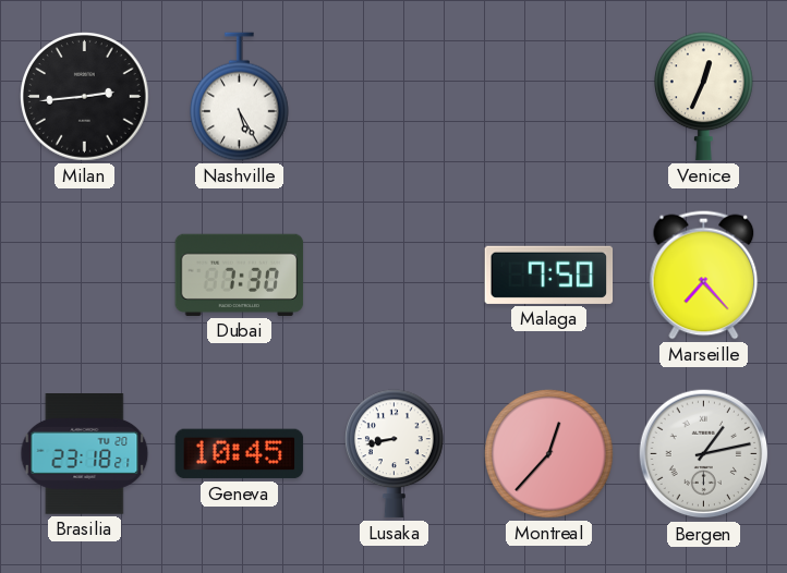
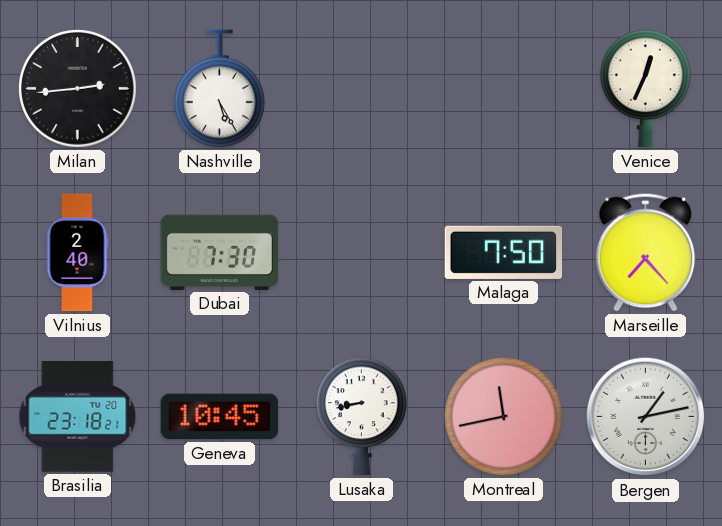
Vilnius: none -> 2:40 (77, 253)
Montreal: 12:37 -> 11:43 (504, 417)
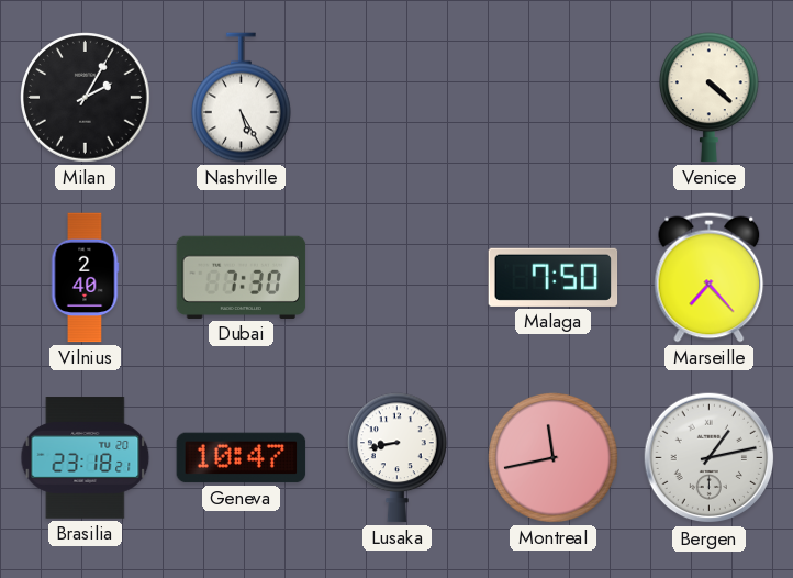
Milan: 2:44 -> 2:05 (86, 98)
Venice: 12:34 -> 4:22 (710, 98)
Geneva: 10:45 -> 10:47 (242, 458)
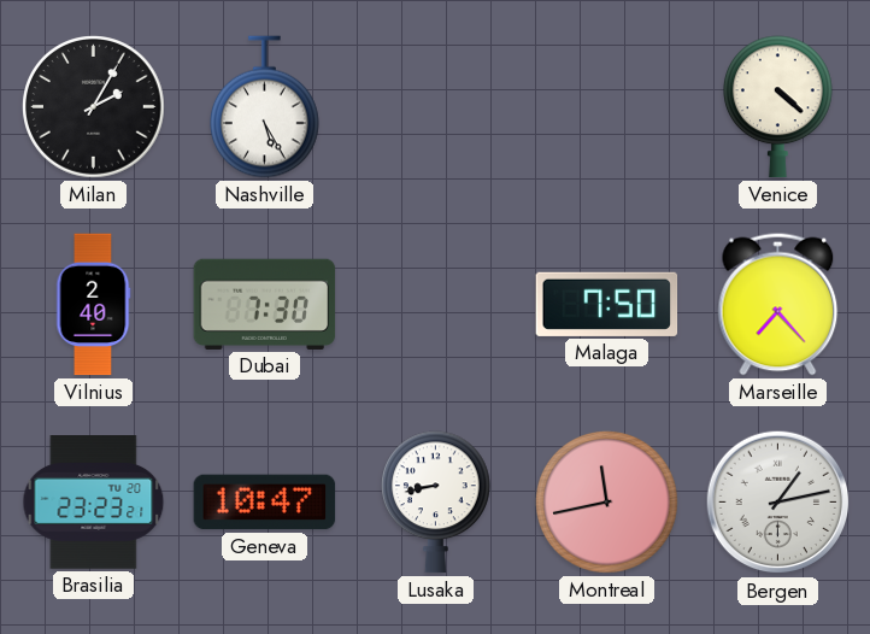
Brasilia: 23:18 -> 23:23 (94, 503)
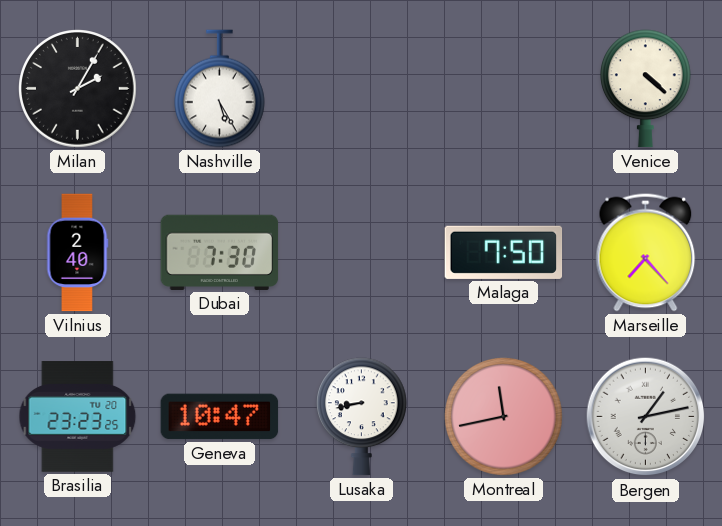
Brasilia: 23:23:21 -> 23:23:25 (78, 417)
